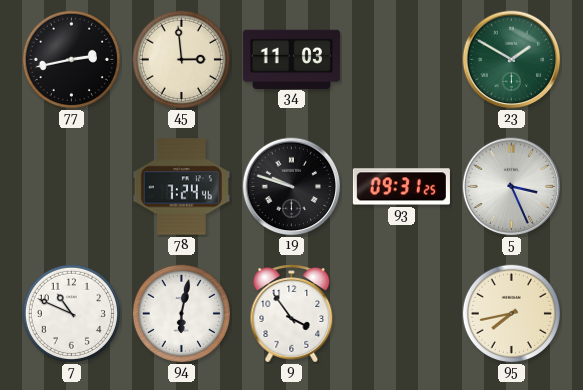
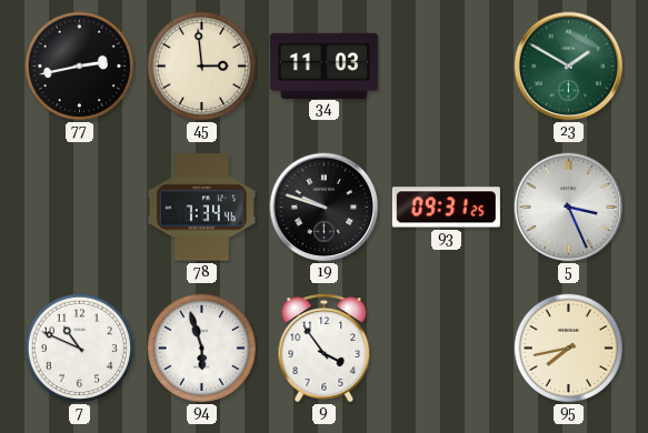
78: 7:24 -> 7:34 (201, 208)
94: 6:02 -> 5:57 (201, 348)
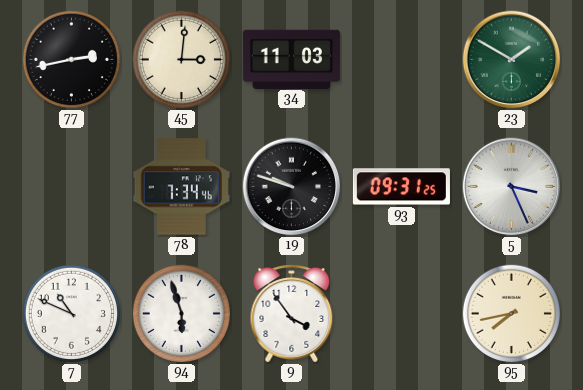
45: 2:59 -> 3:01 (181, 59)
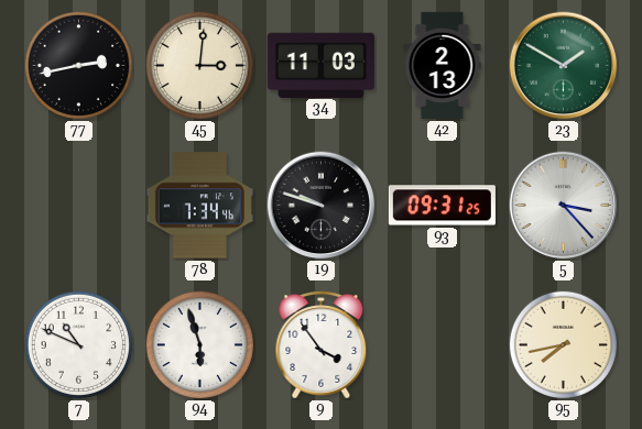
42: none -> 2:13 (443, 65)
5: 3:26 -> 3:23 (564, 206)
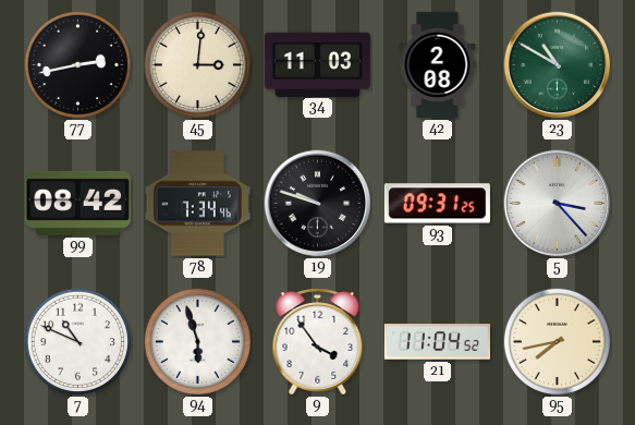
42: 2:13 -> 2:08 (438, 64)
23: 1:50 -> 10:50 (558, 65)
99: none -> 08:42 (77, 203)
21: none -> 11:04 (437, 342)
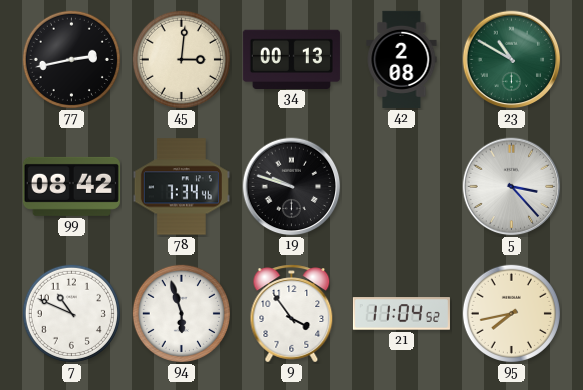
34: 11:03 -> 00:13 (291, 59)
93: 09:31 -> none (437, 204)
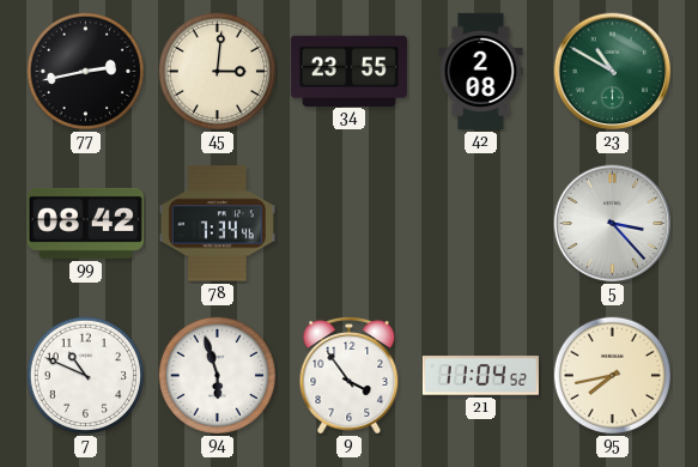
34: 00:13 -> 23:55 (348, 71)
19: 9:48 -> none (292, 187)
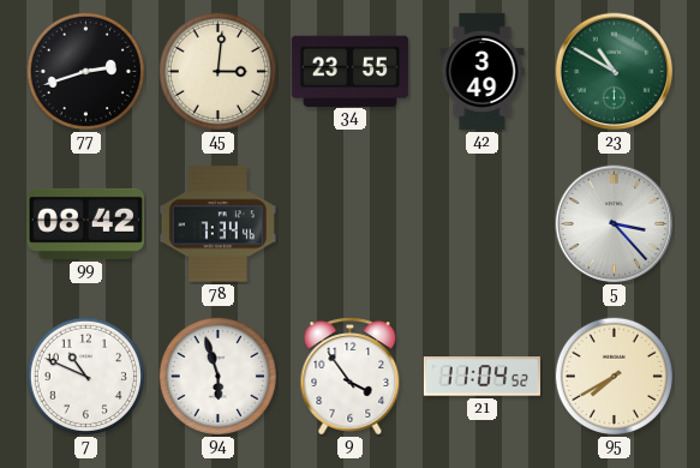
77: 2:43 -> 2:42 (85, 71)
42: 2:08 -> 3:49 (483, 71)
95: 7:43 -> 7:40 (614, 376)
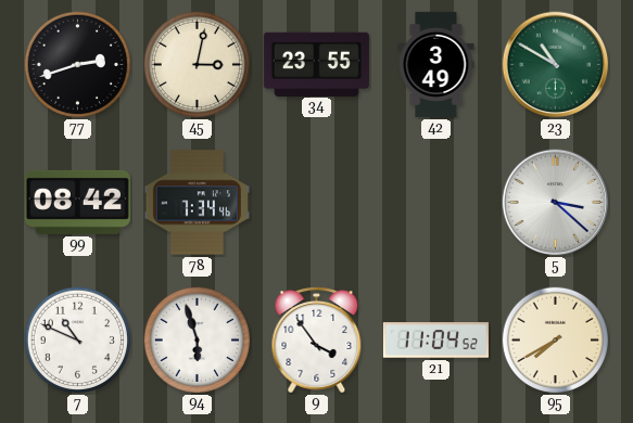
45: 3:01 -> 3:02 (197, 64)
5: 3:23 -> 3:22 (556, 203)
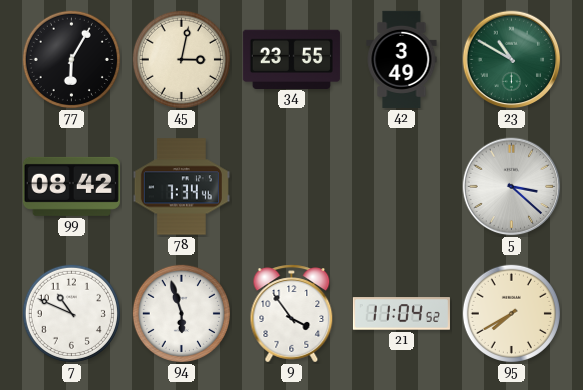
77: 2:42 -> 6:05 (71, 59)
